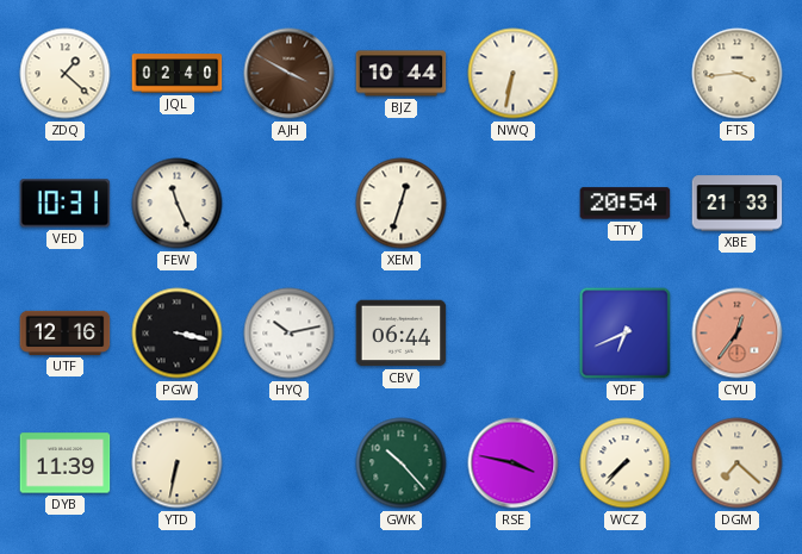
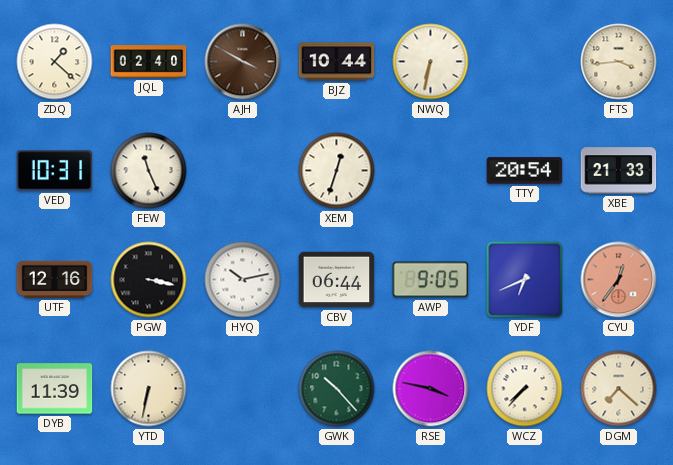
AWP: none -> 9:05 (431, 280)
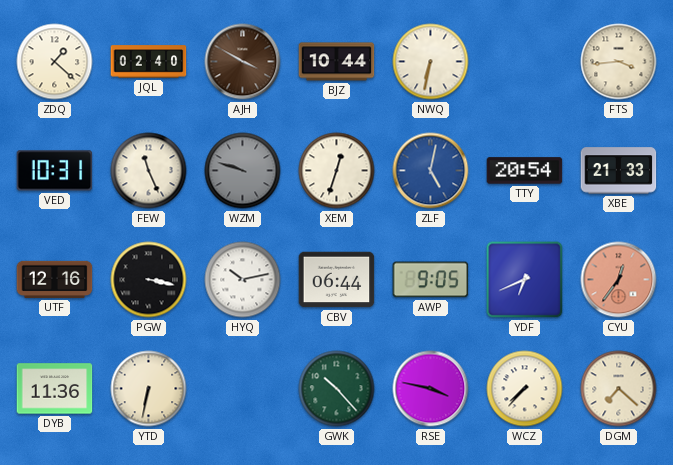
WZM: none -> 9:48 (243, 171)
ZLF: none -> 5:02 (431, 171)
DYB: 11:39 -> 11:36 (55, 389)
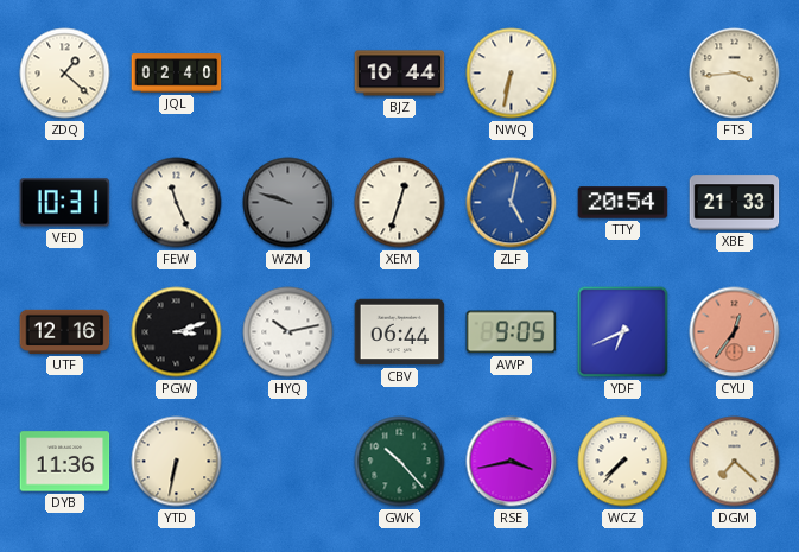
AJH: 3:50 -> none (243, 62)
PGW: 3:17 -> 3:12 (177, 332)
RSE: 3:47 -> 3:43 (512, 462)
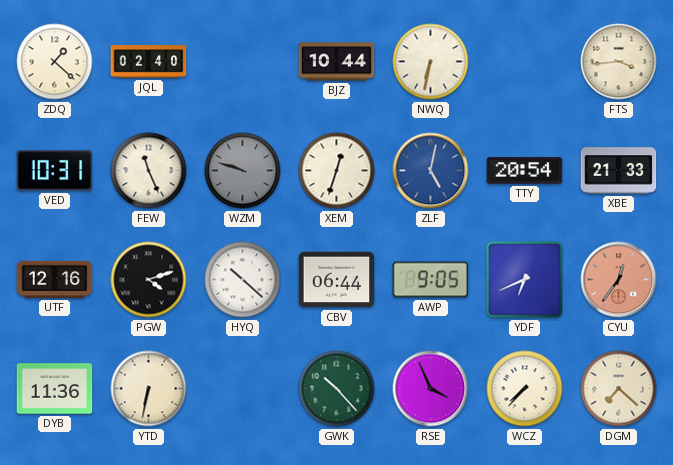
PGW: 3:12 -> 4:12 (149, 280)
HYQ: 10:13 -> 10:22 (243, 280)
RSE: 3:43 -> 3:56 (431, 389)
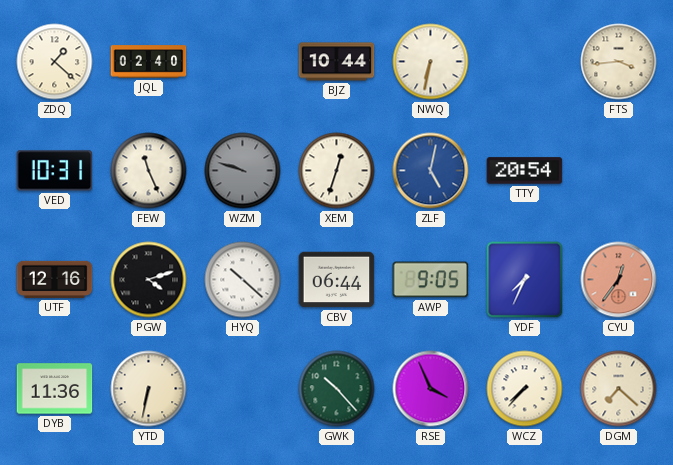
XBE: 21:33 -> none (619, 171)
YDF: 6:41 -> 7:34 (525, 280)
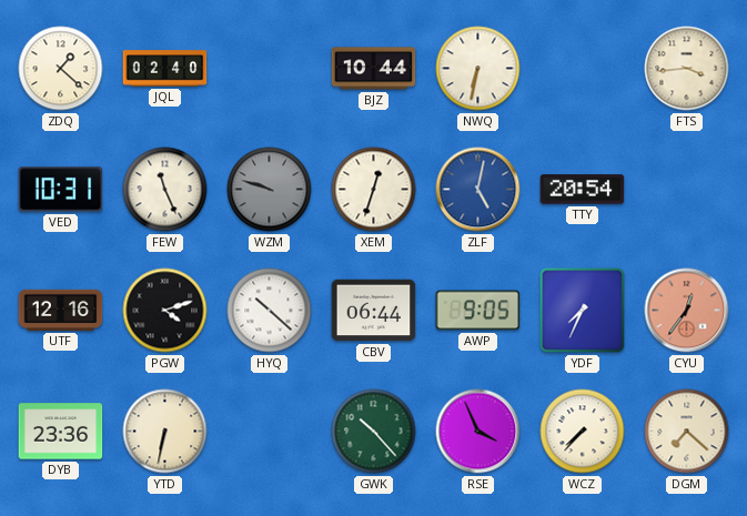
DYB: 11:36 -> 23:36 (61, 432)
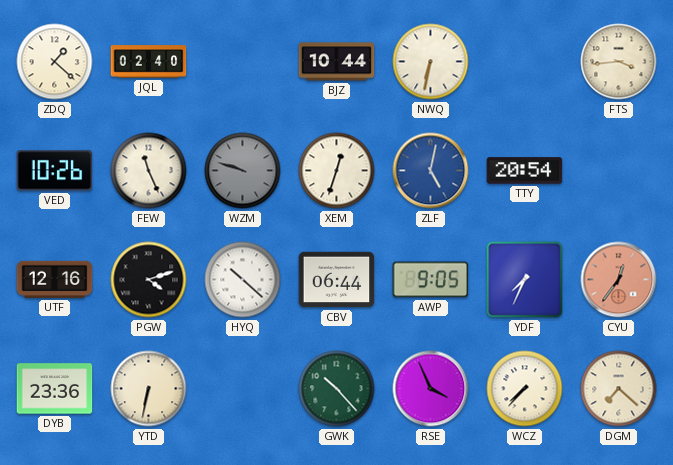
VED: 10:31 -> 10:26 (55, 171)
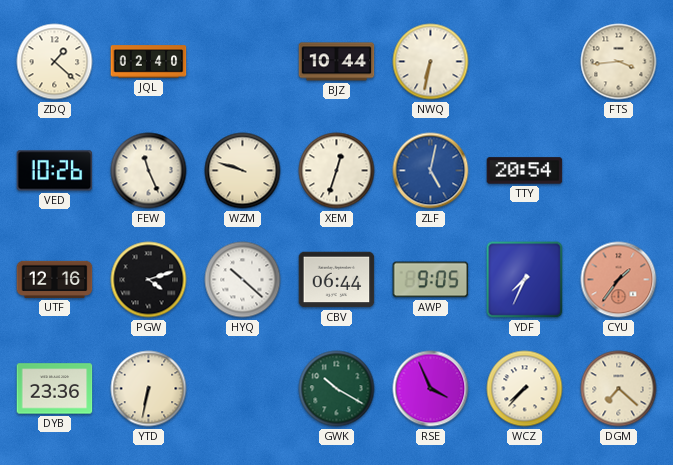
WZM dial: grey -> cream (243, 171)
CYU: 12:36 -> 1:36 (619, 280)
GWK: 10:23 -> 10:20 (337, 389)
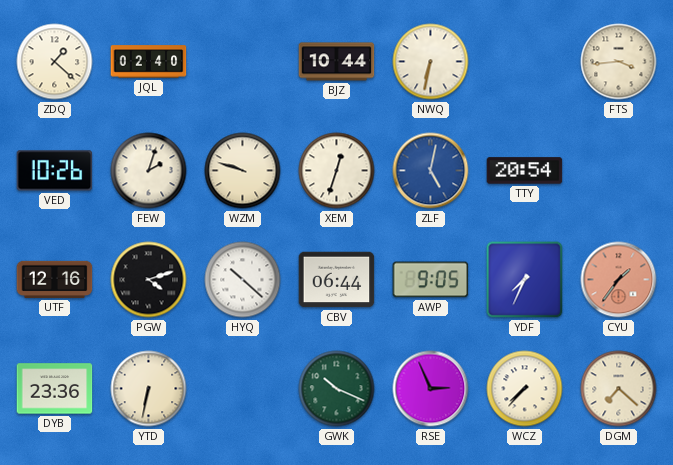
FEW: 11:26 -> 2:03 (149, 171)
GWK: 10:20 -> 10:19 (337, 389)
RSE: 3:56 -> 2:56 (431, 389)
